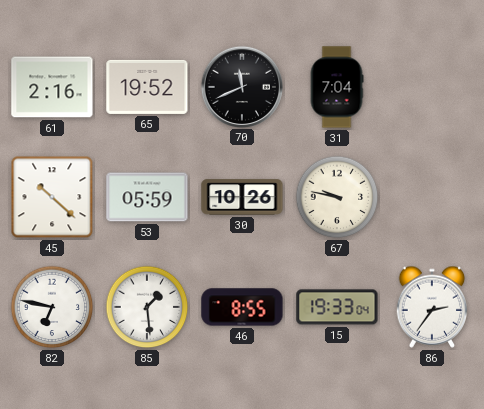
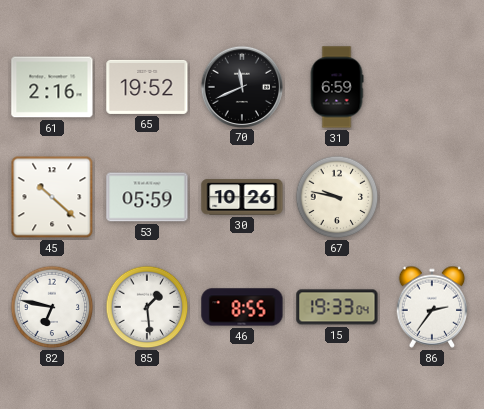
31: 7:04 -> 6:59 (337, 87)
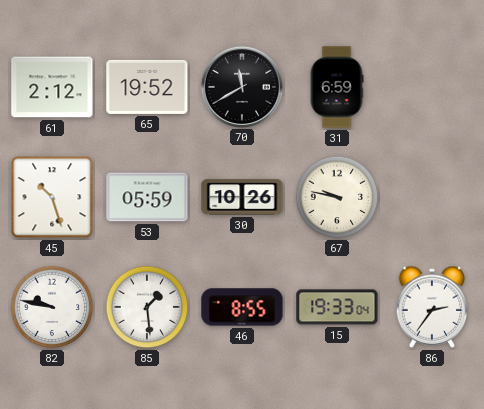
61: 2:16 -> 2:12 (52, 87)
70: 11:41 -> 11:40 (241, 86)
45: 10:22 -> 10:27 (52, 197)
82: 6:47 -> 9:47 (52, 307)
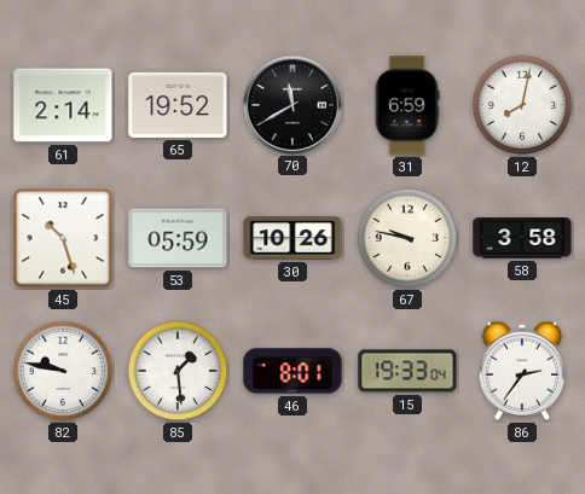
61: 2:12 -> 2:14 (63, 105)
12: none -> 8:02 (522, 105)
58: none -> 3:58 (522, 238)
46: 8:55 -> 8:01 (292, 371)
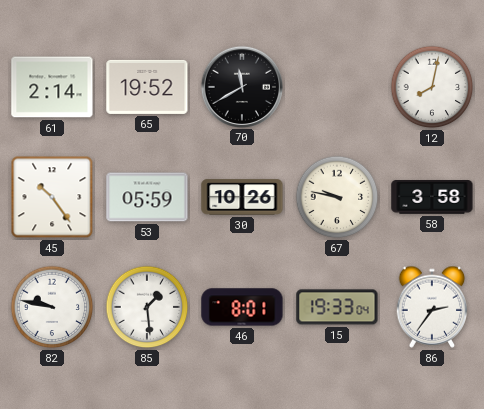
31: 6:59 -> none (407, 105)
45: 10:27 -> 10:24 (52, 197)
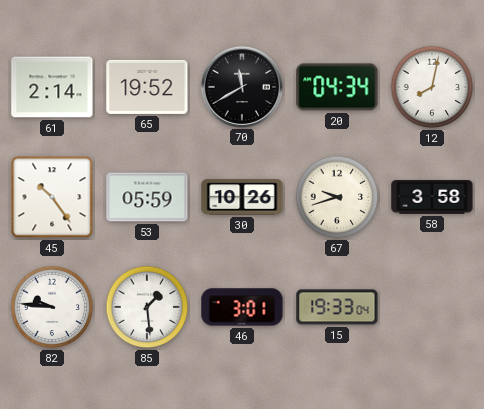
20: none -> 04:34 (337, 87)
67: 9:47 -> 9:42 (337, 197)
82: 9:47 -> 9:46 (52, 307)
46: 8:01 -> 3:01 (242, 307)
86: 2:36 -> none (432, 307)
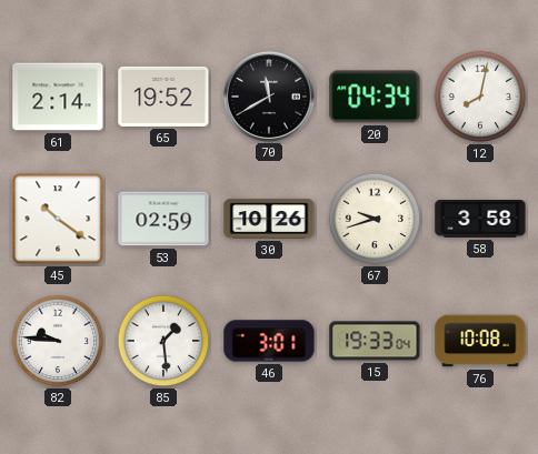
45: 10:24 -> 10:21 (58, 219)
53: 05:59 -> 02:59 (163, 219)
76: none -> 10:08 (480, 341)
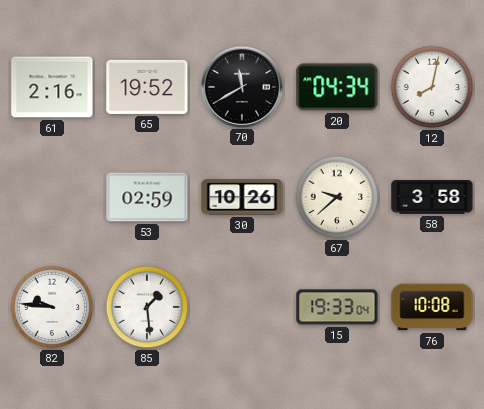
61: 2:14 -> 2:16 (52, 87)
45: 10:21 -> none (58, 219)
67: 9:42 -> 9:38 (337, 197)
46: 3:01 -> none (269, 341)
